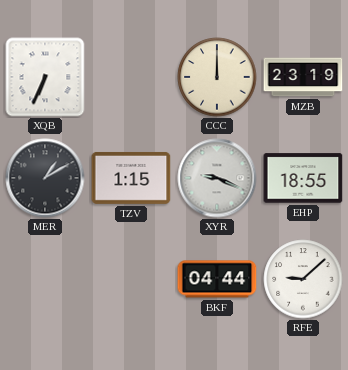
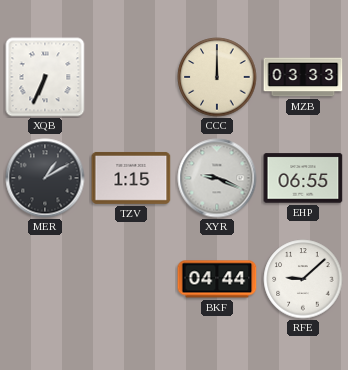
MZB: 23:19 -> 03:33 (303, 77)
EHP: 18:55 -> 06:55 (303, 178)
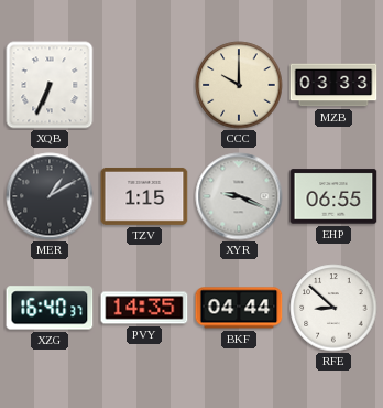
CCC: 12:00 -> 10:00 (239, 85)
XZG: none -> 16:40 (50, 308)
PVY: none -> 14:35 (144, 308)
RFE: 9:08 -> 8:52 (333, 308)
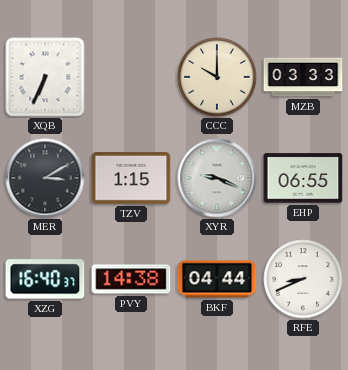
MER: 1:10 -> 3:10 (45, 178)
PVY: 14:35 -> 14:38 (131, 279)
RFE: 8:52 -> 8:41 (303, 279)
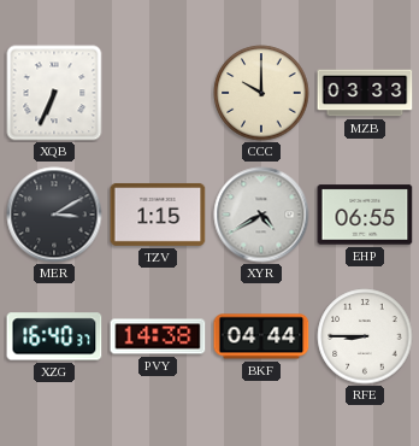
XYR: 9:19 -> 4:40 (261, 215)
RFE: 8:41 -> 8:45 (365, 336)
